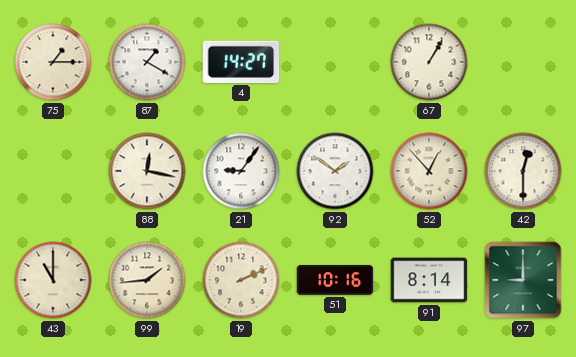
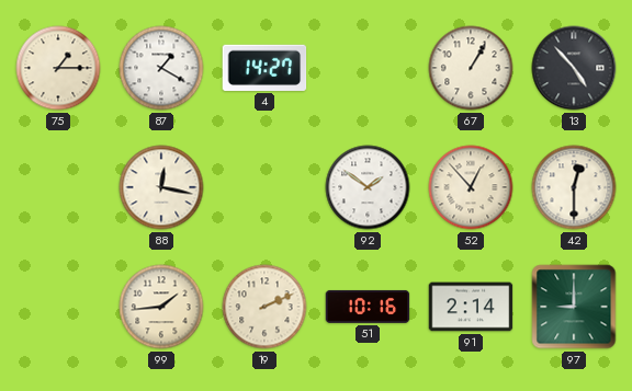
13: none -> 4:53 (574, 68)
21: 9:06 -> none (241, 171)
43: 11:00 -> none (53, 280)
91: 8:14 -> 2:14 (471, 307)
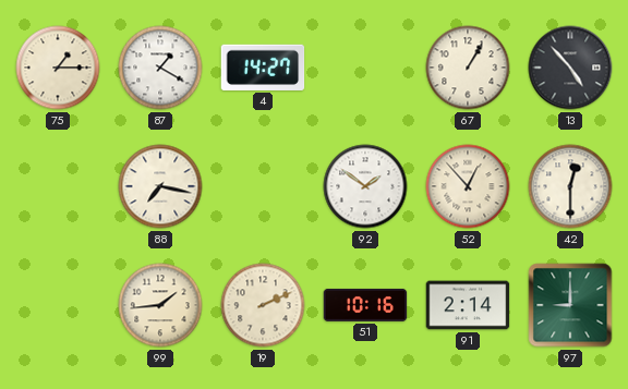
88: 12:17 -> 7:17 (160, 186)
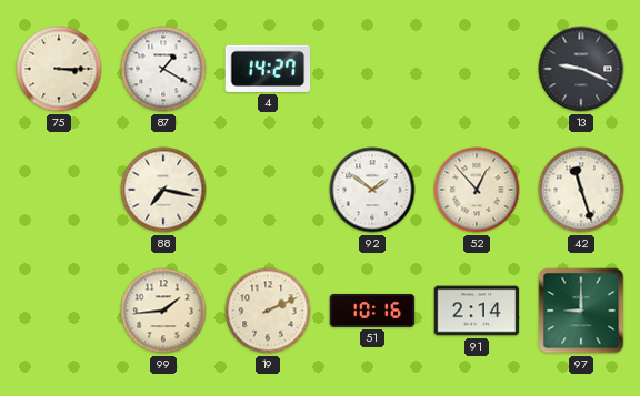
75: 1:15 -> 3:15 (59, 69)
67: 1:05 -> none (468, 68)
13: 4:53 -> 9:19 (581, 69)
42: 12:30 -> 11:27 (581, 190)
